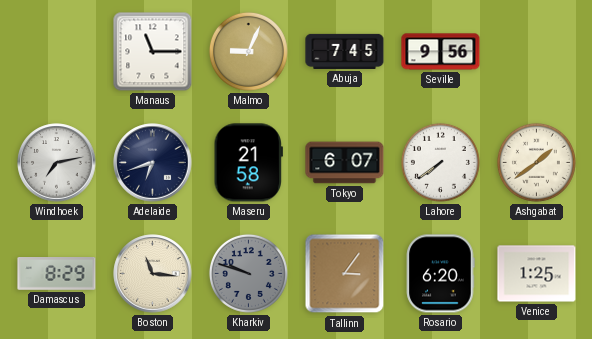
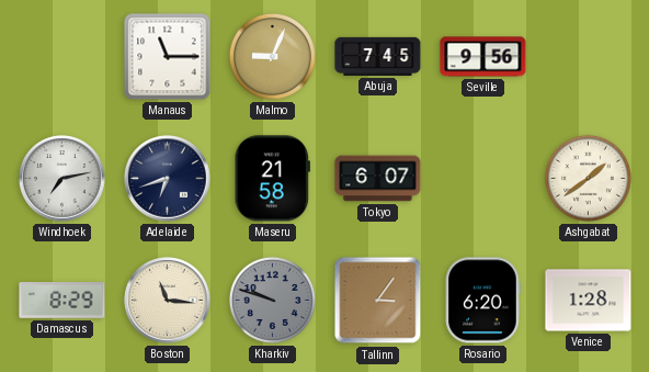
Lahore: 7:39 -> none (440, 162)
Venice: 1:25 -> 1:28 (589, 301)
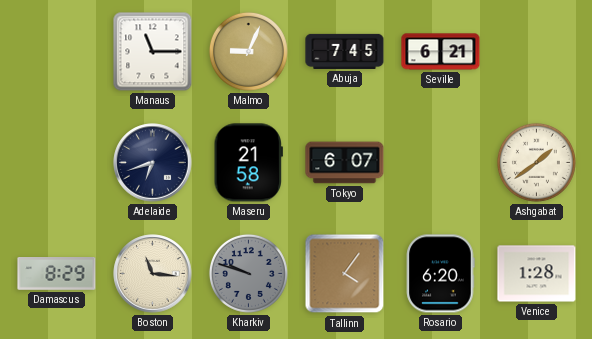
Seville: 9:56 -> 6:21 (441, 52)
Windhoek: 7:13 -> none (62, 179)
Tallinn: 3:06 -> 4:06 (345, 274)
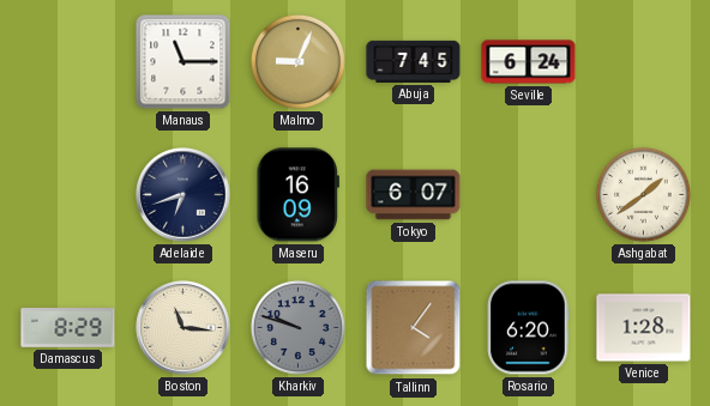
Seville: 6:21 -> 6:24 (529, 62)
Maseru: 21:58 -> 16:09 (297, 195)
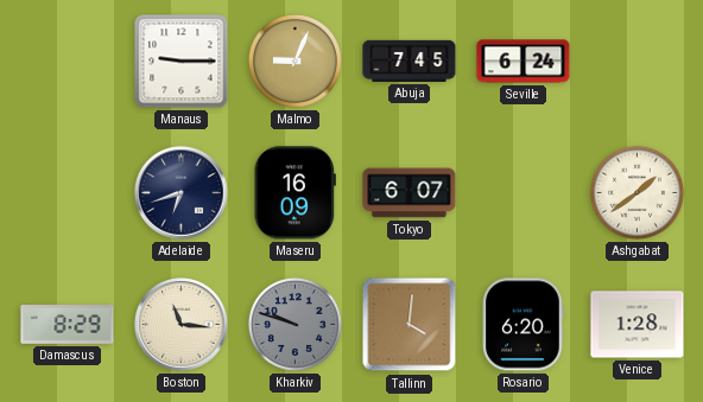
Manaus: 11:15 -> 9:15 (182, 62)
Tallinn: 4:06 -> 4:01 (410, 325)
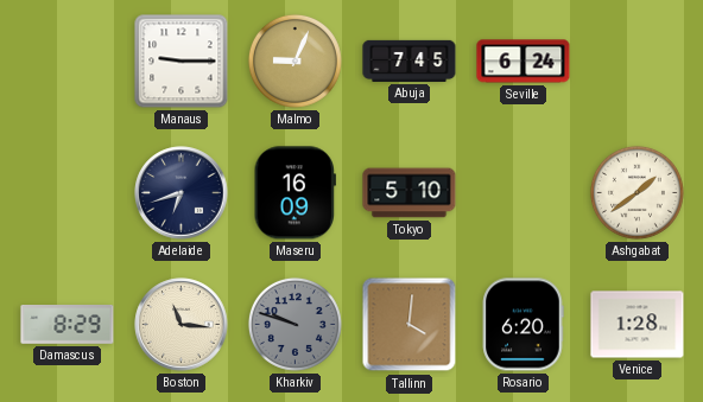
Tokyo: 6:07 -> 5:10 (410, 193)
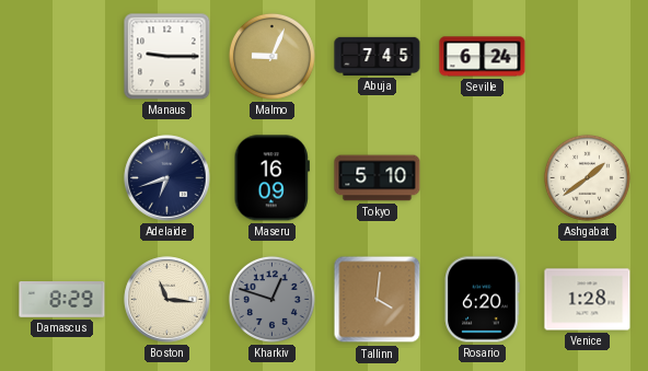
Kharkiv: 9:48 -> 12:48 (271, 299)
